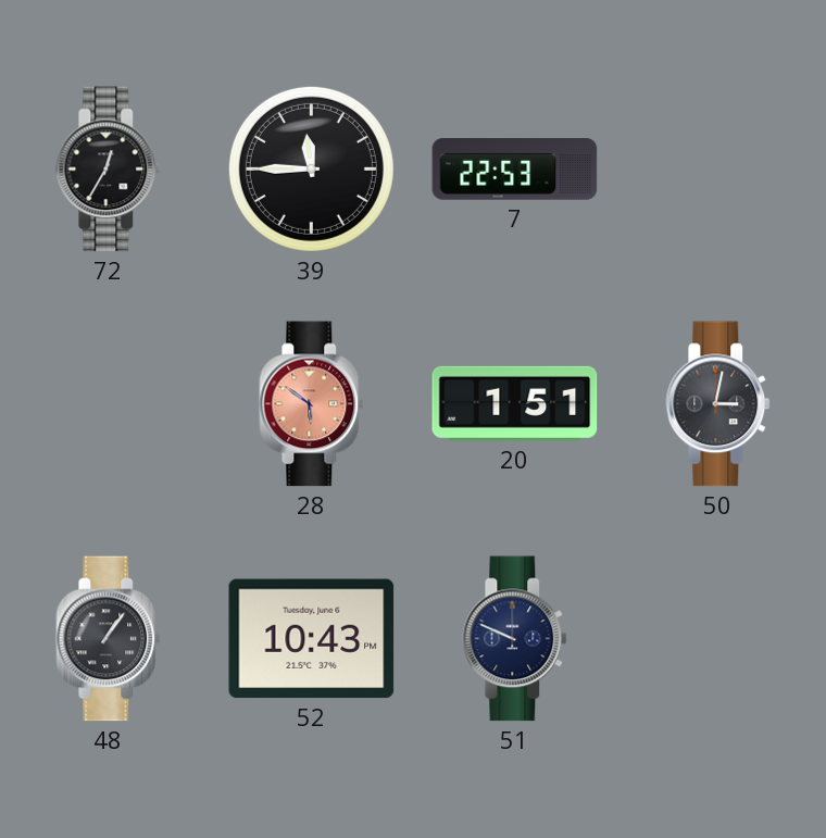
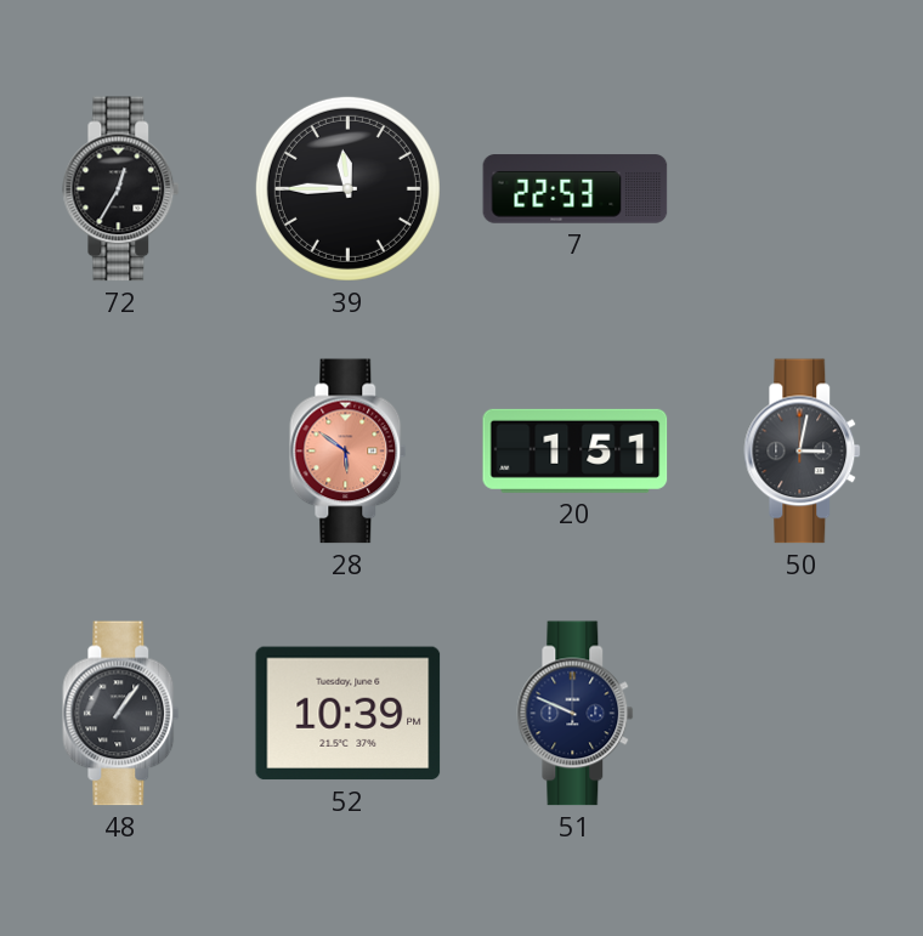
52: 10:43 -> 10:39 (349, 714)
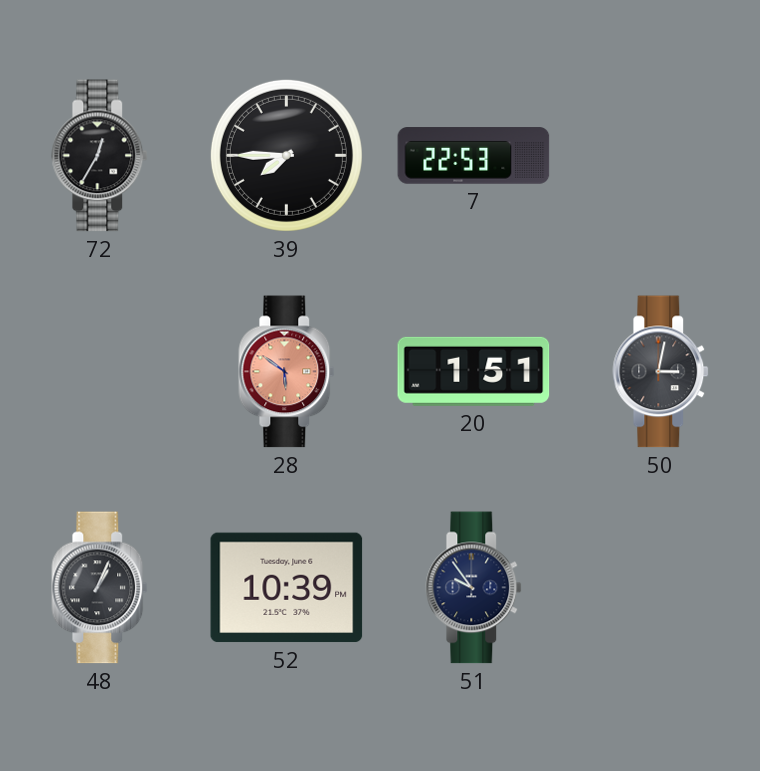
39: 11:45 -> 7:45 (286, 155)
48: 1:06 -> 1:04 (100, 588)
51: 9:49 -> 9:54 (474, 588)
